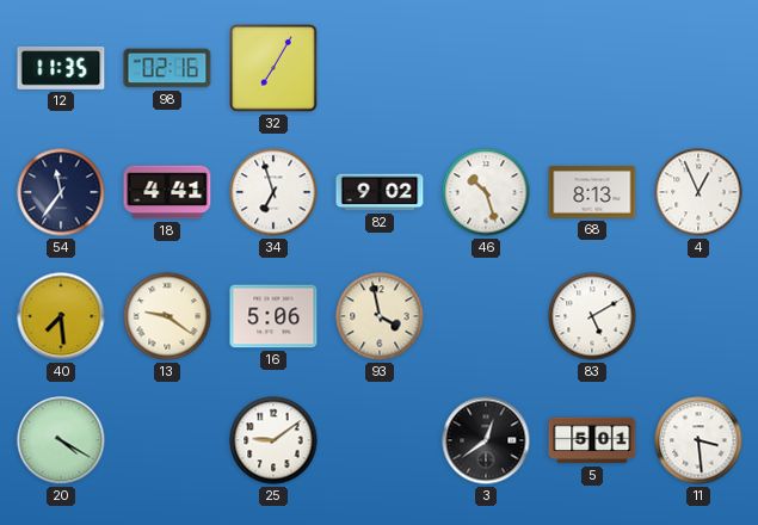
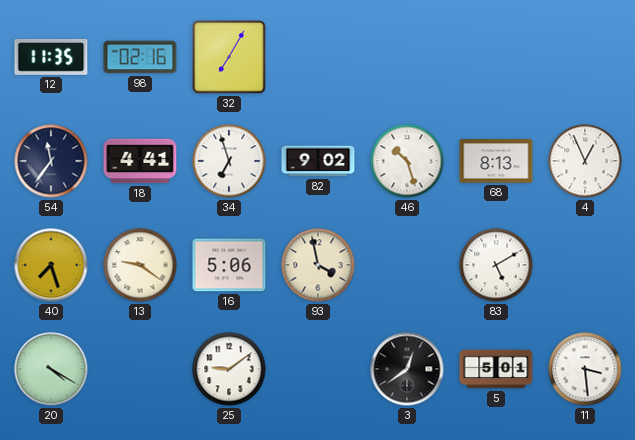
40: 7:29 -> 7:27 (51, 265)
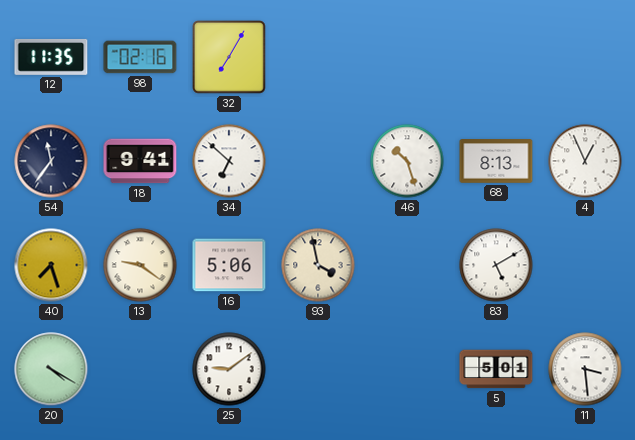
18: 4:41 -> 9:41 (140, 161)
34: 6:57 -> 6:52 (229, 161)
82: 9:02 -> none (318, 161)
3: 12:39 -> none (407, 369)
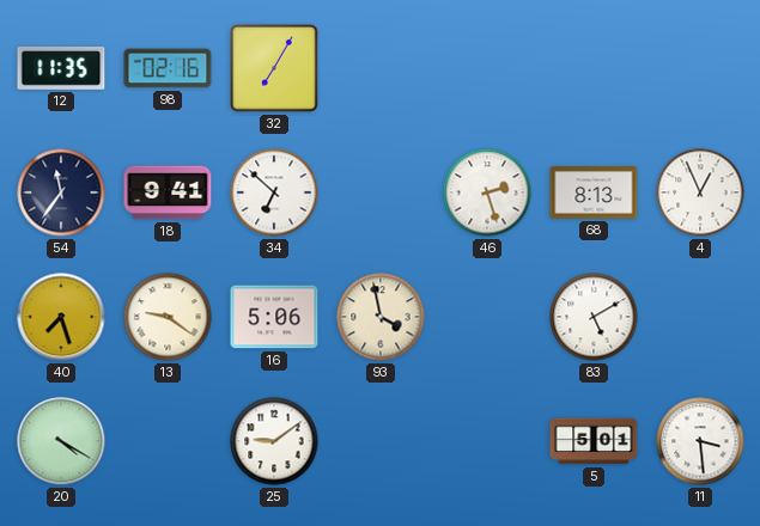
46: 10:27 -> 2:27 (487, 192)
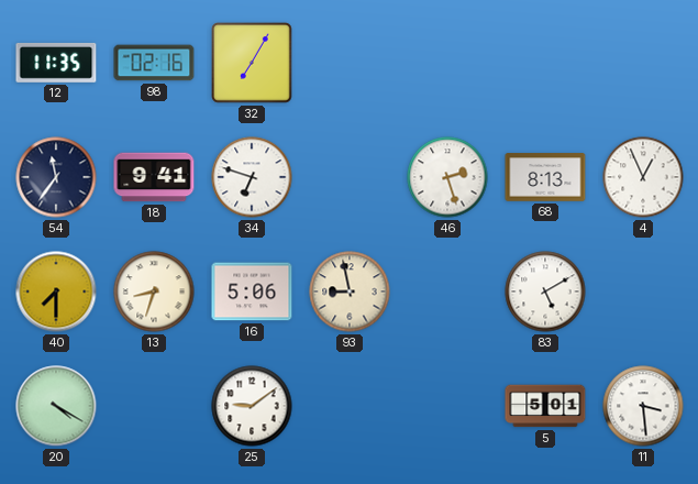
34: 6:52 -> 6:48 (252, 177)
40: 7:27 -> 7:30 (56, 291)
13: 9:21 -> 8:33 (154, 291)
93: 3:58 -> 8:58 (350, 291)
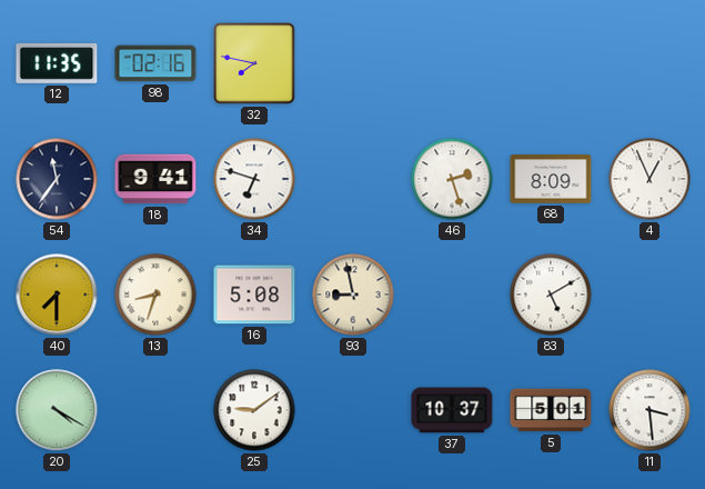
32: 7:05 -> 7:47 (254, 63)
68: 8:13 -> 8:09 (551, 179)
16: 5:06 -> 5:08 (254, 295)
37: none -> 10:37 (452, 410)
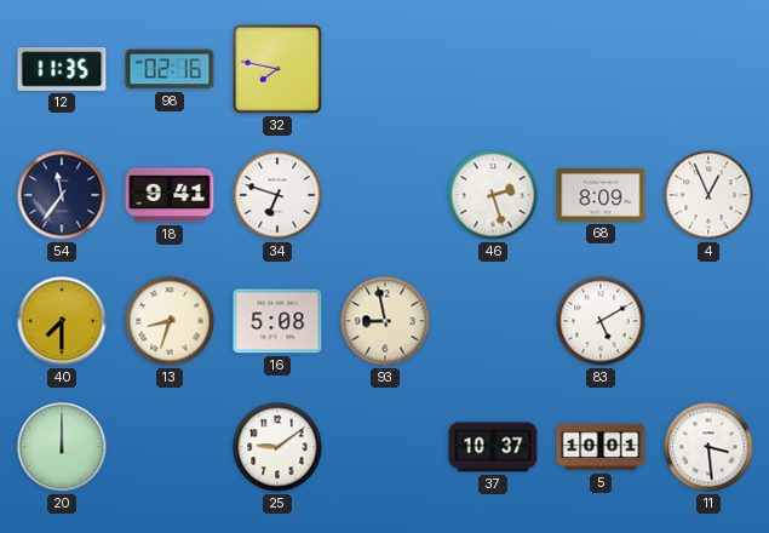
20: 4:20 -> 12:00 (62, 447)
5: 5:01 -> 10:01 (601, 447)
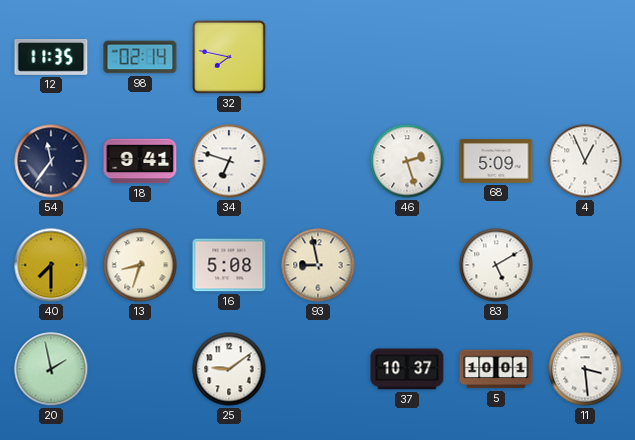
98: 02:16 -> 02:14 (140, 57)
68: 8:09 -> 5:09 (496, 161)
20: 12:00 -> 1:58 (51, 369)
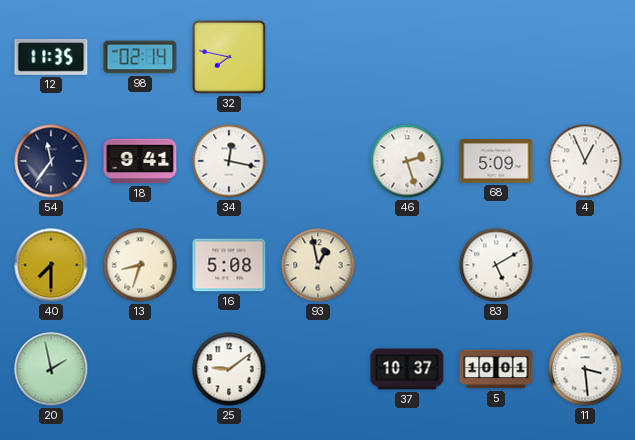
34: 6:48 -> 12:17 (229, 161)
93: 8:58 -> 12:58 (318, 265)
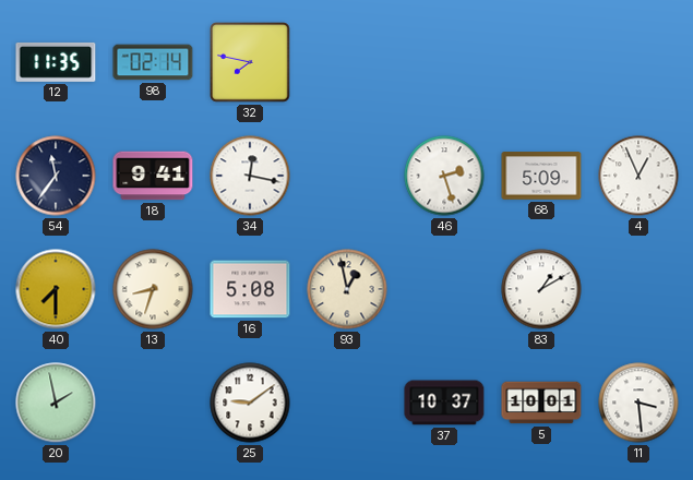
83: 5:10 -> 1:10 (541, 289)
